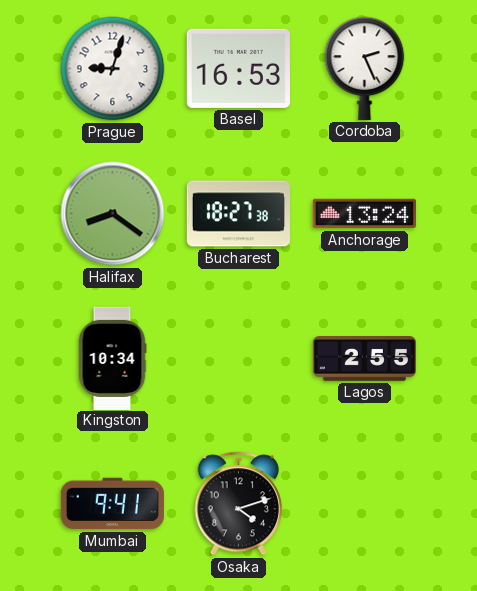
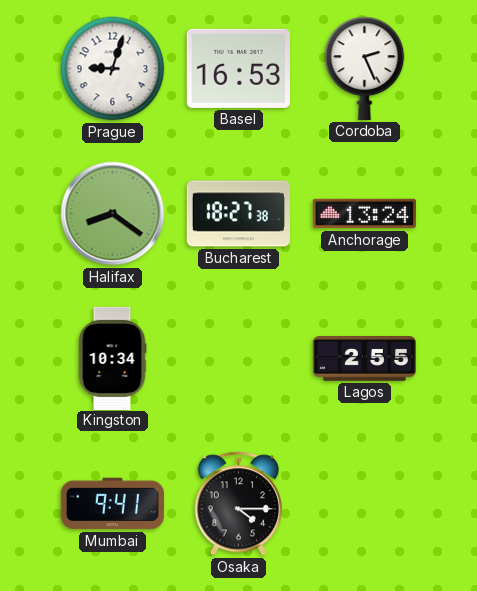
Osaka: 4:12 -> 4:15 (238, 504)
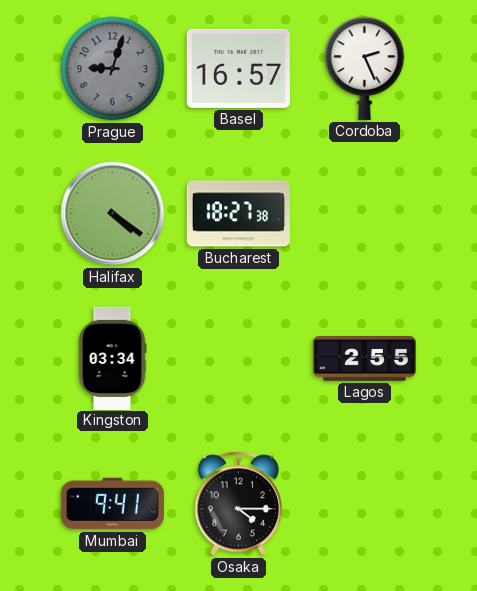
Prague dial: white -> grey (113, 69)
Basel: 16:53 -> 16:57 (238, 68)
Halifax: 8:21 -> 4:21 (113, 214)
Anchorage: 13:24 -> none (364, 214)
Kingston: 10:34 -> 03:34 (112, 358)
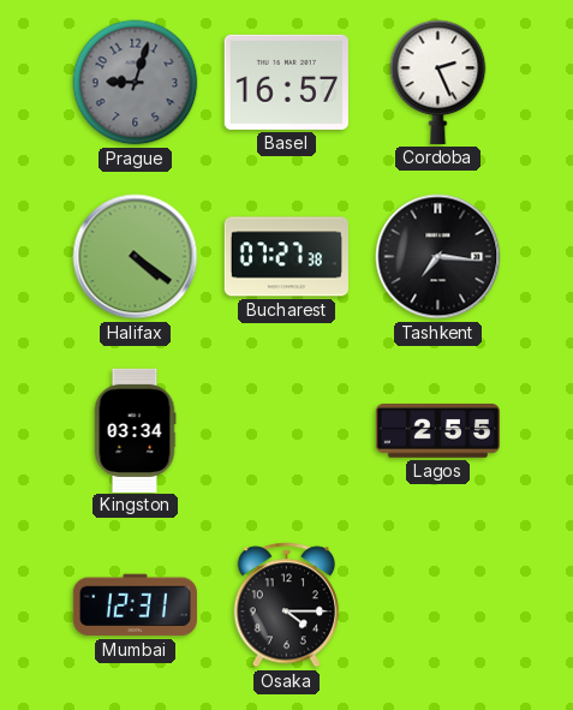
Bucharest: 18:27 -> 07:27 (286, 257)
Tashkent: none -> 7:16 (438, 257)
Mumbai: 9:41 -> 12:31 (135, 605)
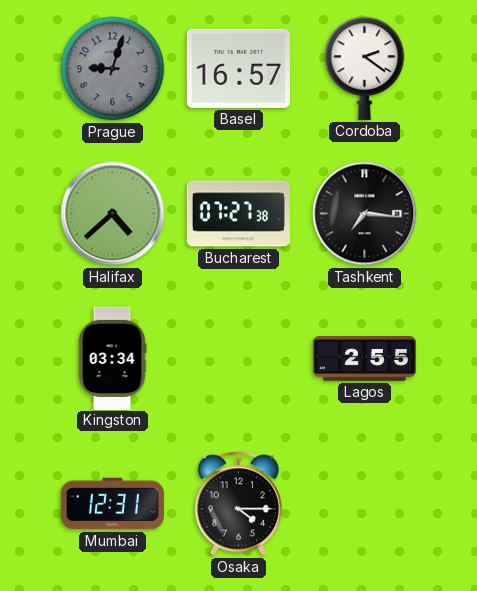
Cordoba: 2:26 -> 2:21 (365, 68)
Halifax: 4:21 -> 4:38 (113, 214)
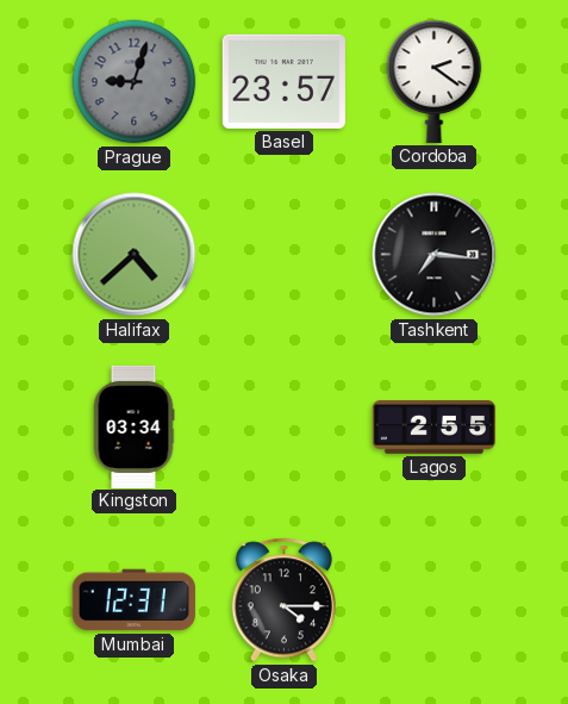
Basel: 16:57 -> 23:57 (283, 81)
Bucharest: 07:27 -> none (238, 214)
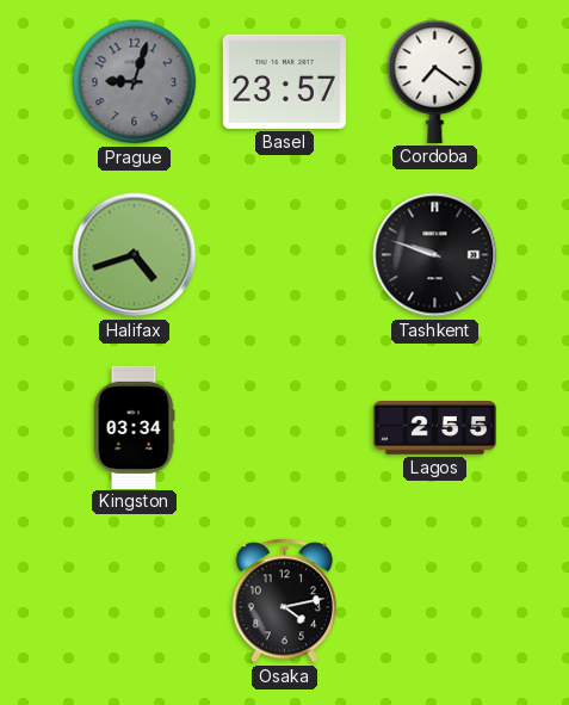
Cordoba: 2:21 -> 7:21 (435, 81)
Halifax: 4:38 -> 4:42 (135, 255)
Tashkent: 7:16 -> 9:48 (435, 255)
Mumbai: 12:31 -> none (133, 600)
Osaka: 4:15 -> 4:13 (284, 601)
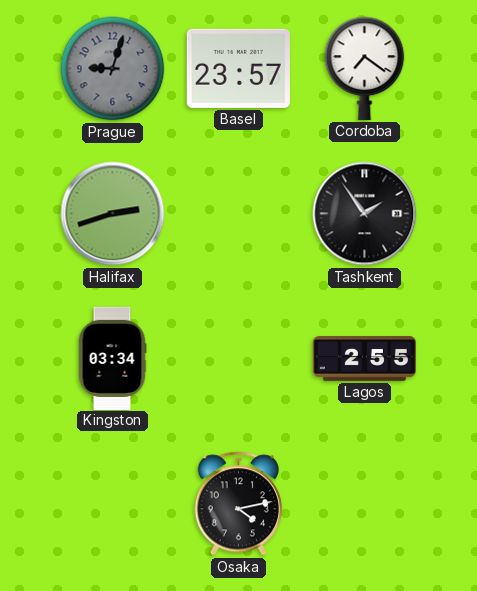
Halifax: 4:42 -> 2:42 (113, 214)
Tashkent: 9:48 -> 1:54 (365, 214)
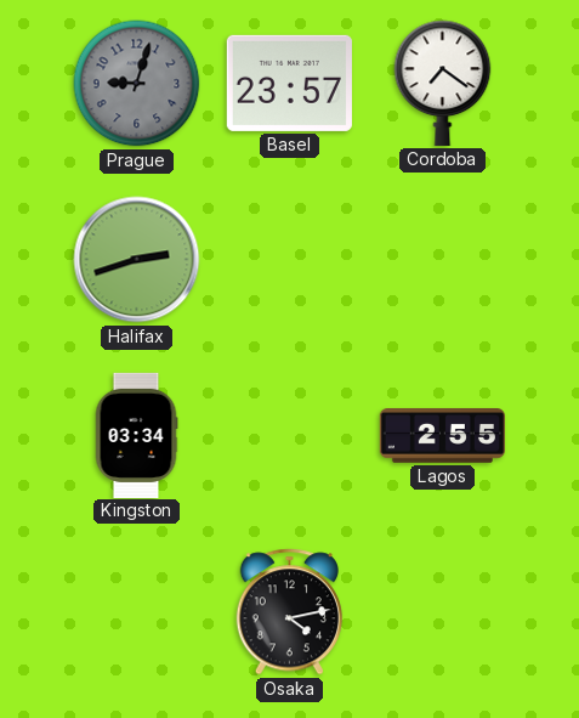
Tashkent: 1:54 -> none (365, 214)
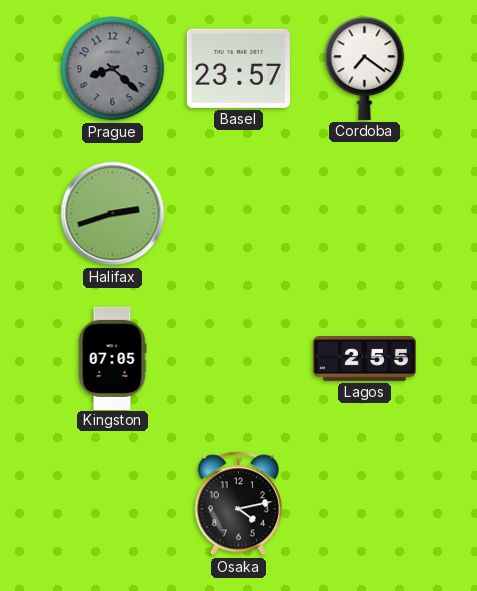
Prague: 9:03 -> 8:22 (113, 69)
Kingston: 03:34 -> 07:05 (112, 358)
